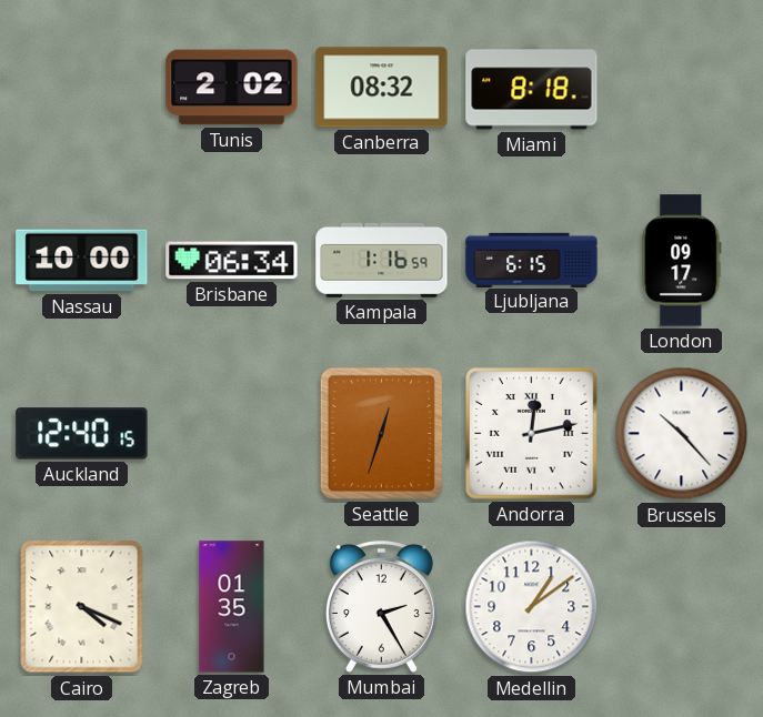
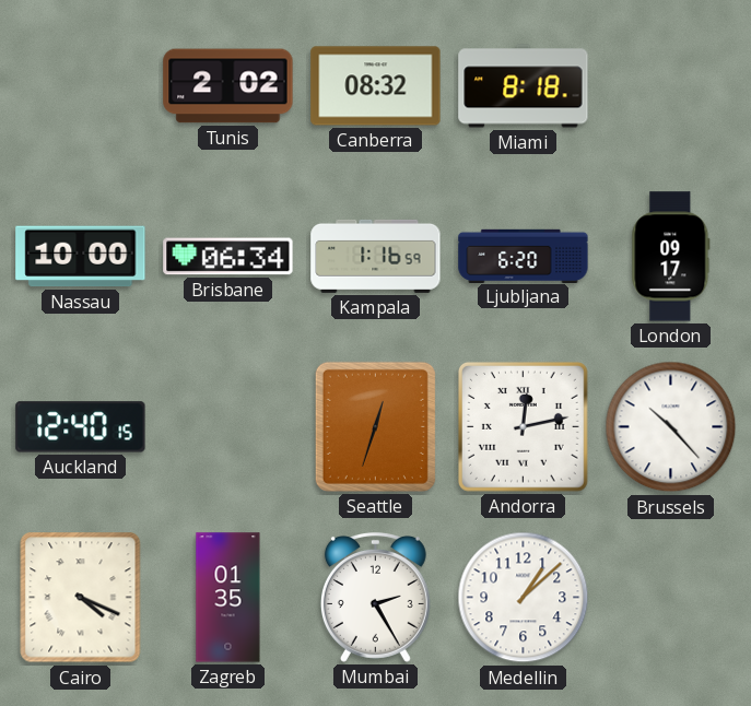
Ljubljana: 6:15 -> 6:20 (524, 256)
Medellin: 1:09 -> 1:08 (524, 598)
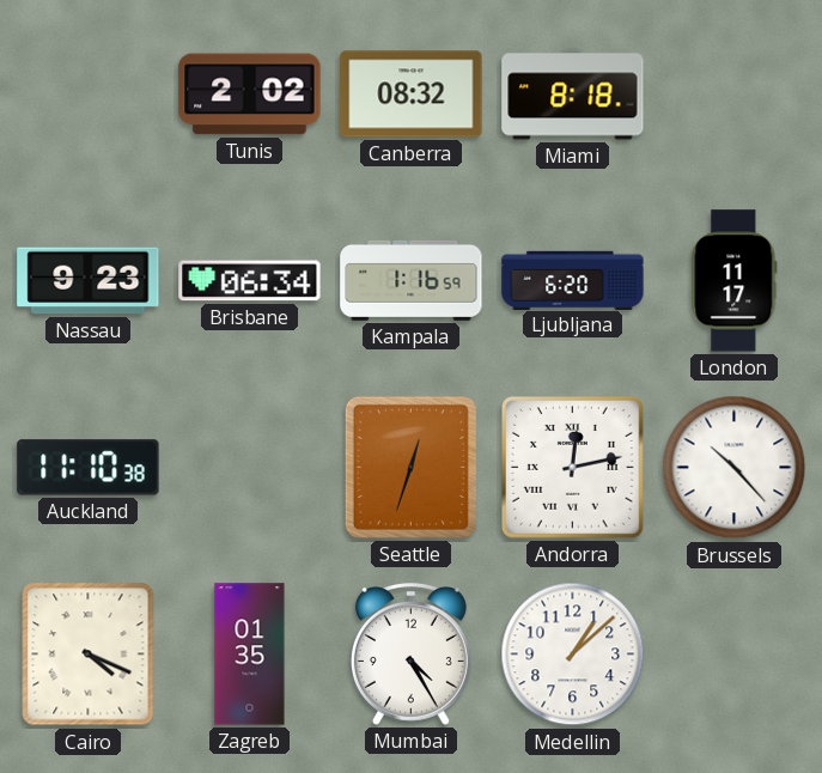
Nassau: 10:00 -> 9:23 (89, 281)
London: 09:17 -> 11:17 (735, 281)
Auckland: 12:40 -> 11:10 (89, 468)
Mumbai: 2:25 -> 4:25 (410, 655)
